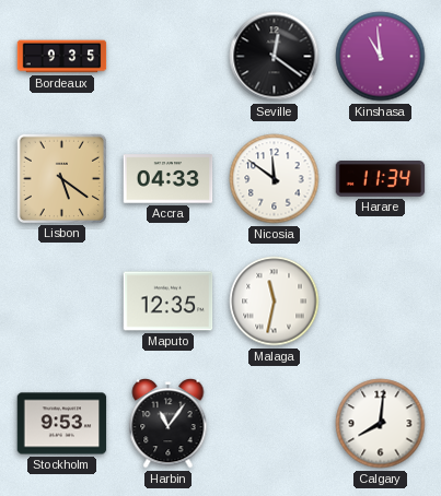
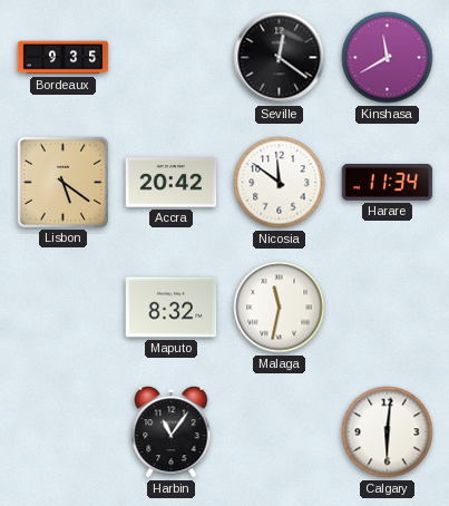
Kinshasa: 10:59 -> 11:40 (388, 58)
Accra: 04:33 -> 20:42 (172, 183)
Maputo: 12:35 -> 8:32 (172, 308)
Stockholm: 9:53 -> none (62, 424)
Calgary: 8:01 -> 6:01 (388, 432)
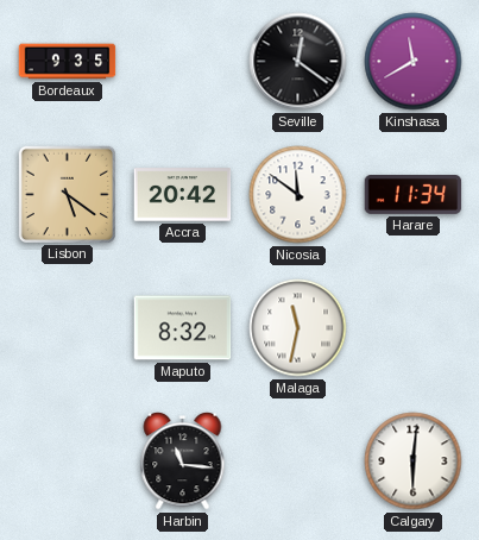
Harbin: 11:06 -> 11:16 (183, 461)
